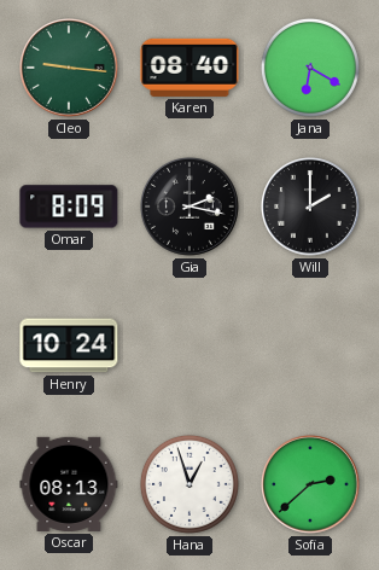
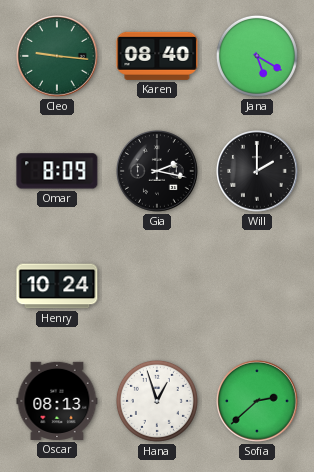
Jana: 6:20 -> 5:20 (257, 56)
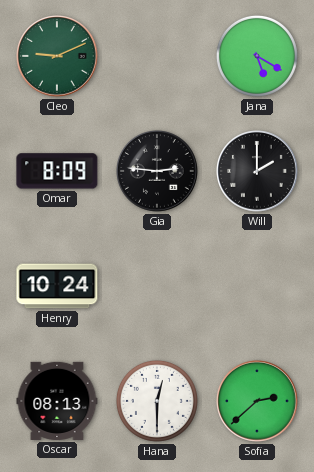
Cleo: 9:16 -> 9:11 (58, 57)
Karen: 08:40 -> none (157, 56)
Gia: 2:17 -> 2:46 (158, 172)
Hana: 12:57 -> 12:30 (157, 401)
